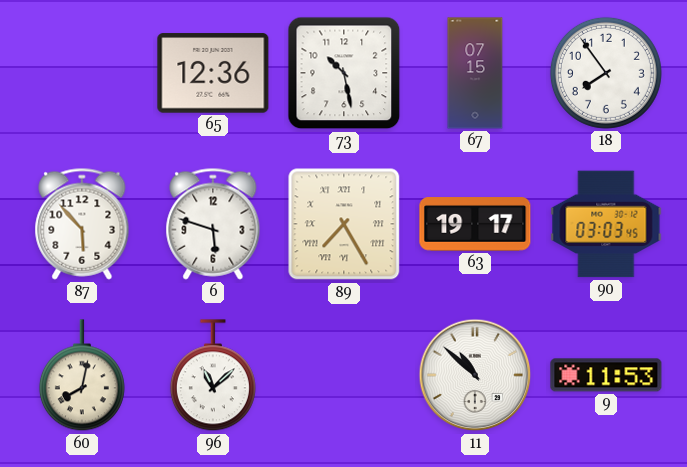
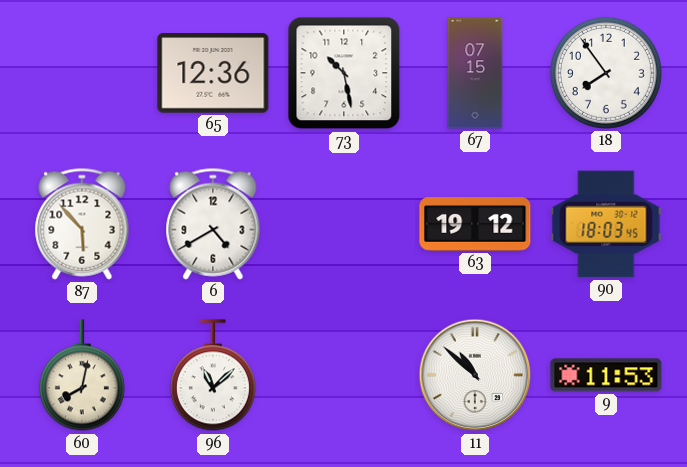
6: 5:48 -> 4:40 (213, 224)
89: 7:25 -> none (344, 224)
63: 19:17 -> 19:12 (475, 224)
90: 03:03 -> 18:03 (606, 224)
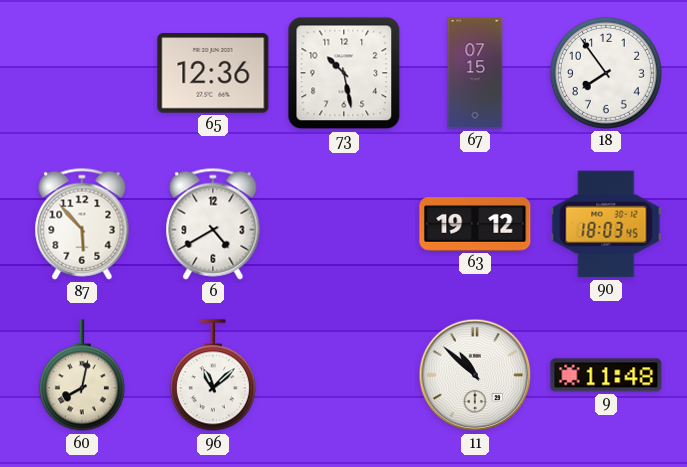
9: 11:53 -> 11:48 (606, 375)
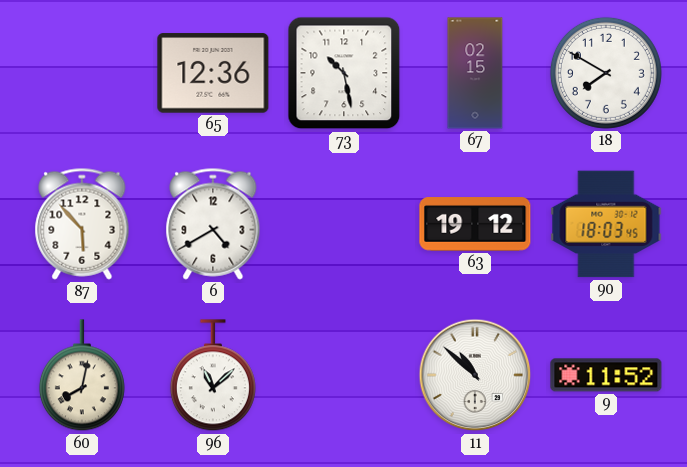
67: 07:15 -> 02:15 (475, 73)
18: 7:54 -> 7:50 (606, 73)
9: 11:48 -> 11:52 (606, 375)
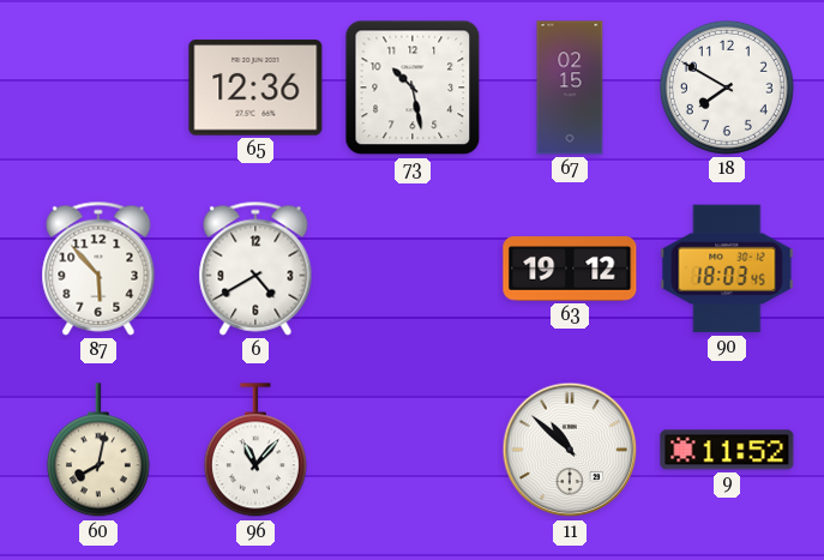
96: 11:08 -> 11:07 (255, 451)
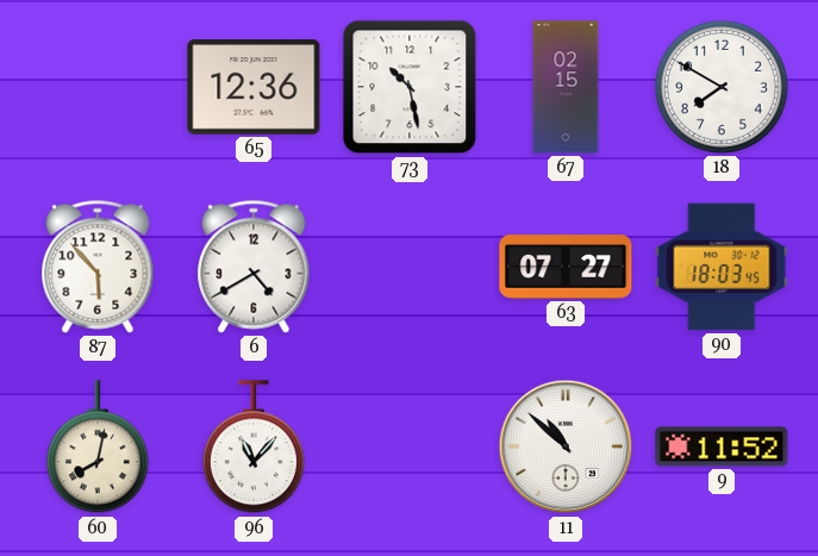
63: 19:12 -> 07:27 (566, 267)
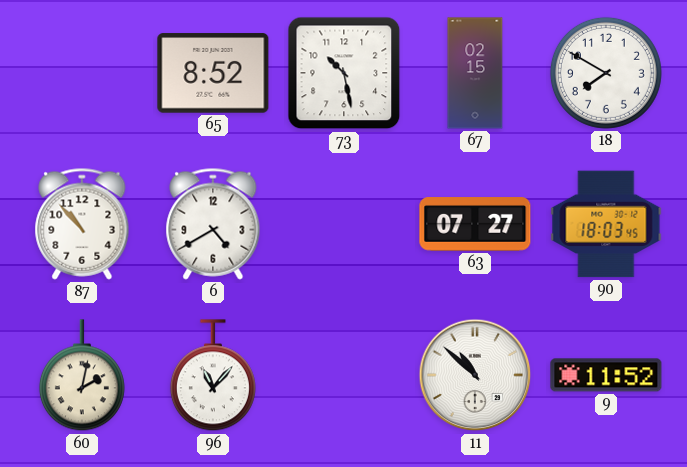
65: 12:36 -> 8:52 (213, 73)
87: 5:53 -> 10:53 (82, 224)
60: 8:02 -> 2:02 (82, 376)
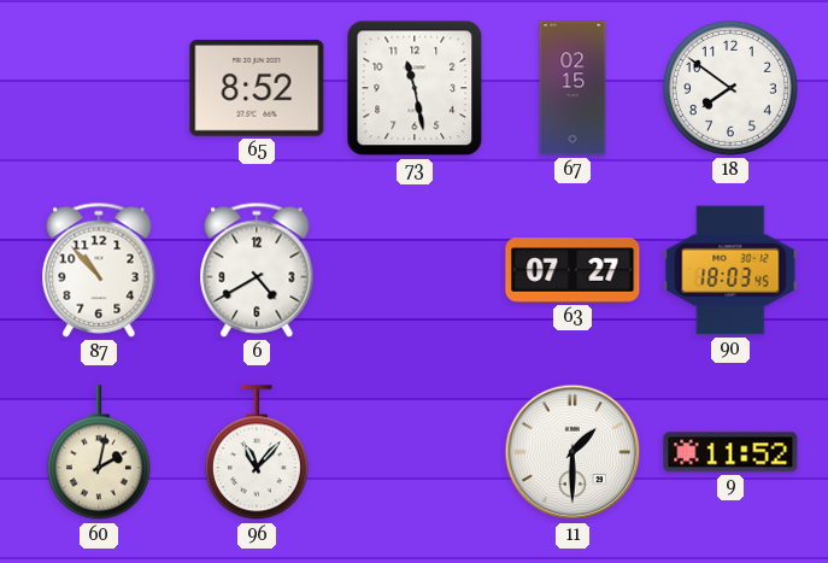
73: 10:28 -> 11:28 (415, 88)
18: 7:50 -> 7:51 (730, 88)
11: 10:52 -> 1:30 (572, 452)
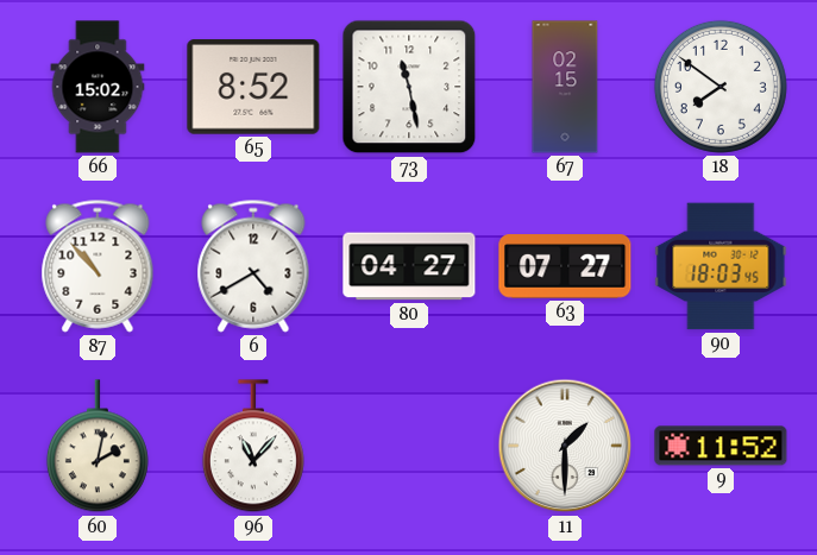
66: none -> 15:02 (98, 87)
80: none -> 04:27 (409, 266)
